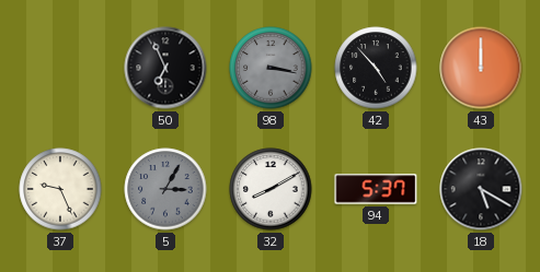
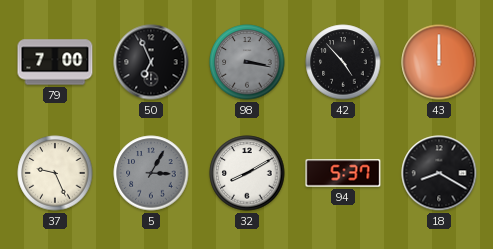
79: none -> 7:00 (55, 62)
18: 5:20 -> 8:20 (439, 173)
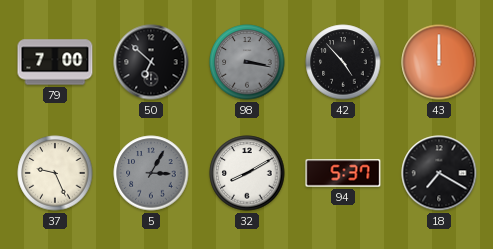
50: 6:56 -> 6:52 (151, 62)
18: 8:20 -> 7:20 (439, 173)
